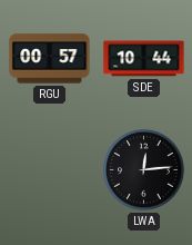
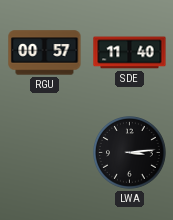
SDE: 10:44 -> 11:40 (130, 53)
LWA: 12:14 -> 3:14 (130, 153)
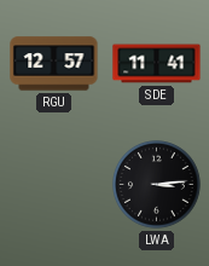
RGU: 00:57 -> 12:57 (54, 64)
SDE: 11:40 -> 11:41 (157, 64)
